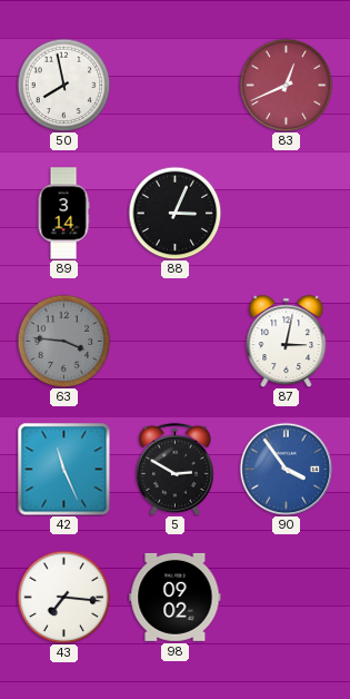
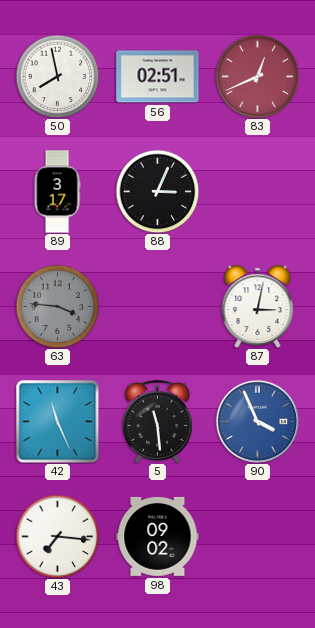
56: none -> 02:51 (158, 77)
89: 3:14 -> 3:17 (57, 192)
5: 2:50 -> 11:29 (157, 421)
90: 3:54 -> 3:56 (257, 421)
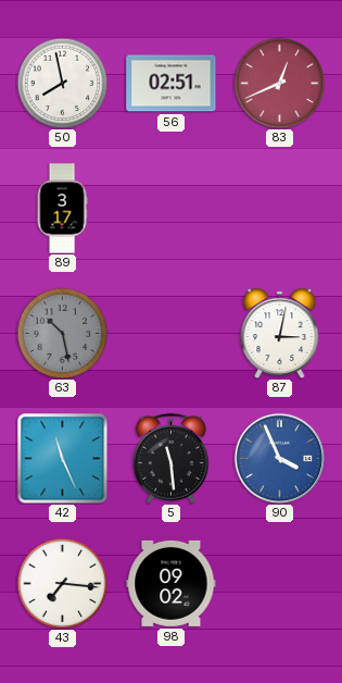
88: 3:04 -> none (157, 191)
63: 3:46 -> 10:28 (62, 333)
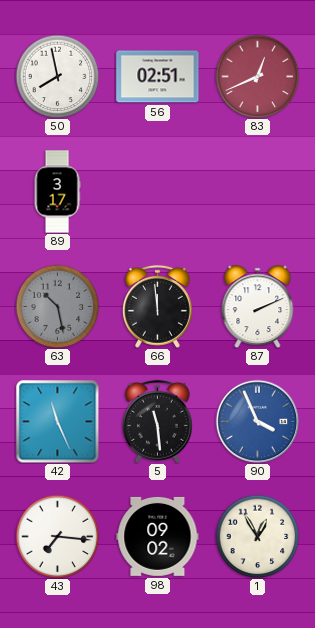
66: none -> 11:59 (157, 306)
87: 3:02 -> 2:11 (258, 307)
1: none -> 12:55 (257, 536)
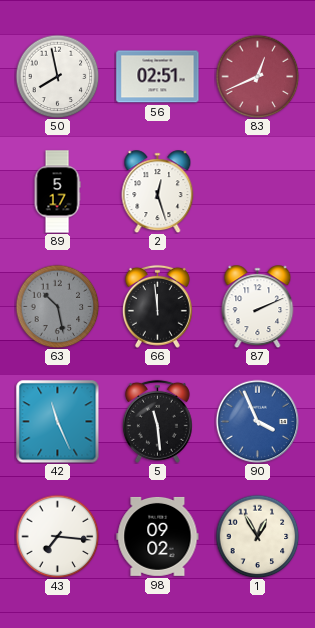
89: 3:17 -> 5:17 (57, 192)
2: none -> 12:27 (158, 192)
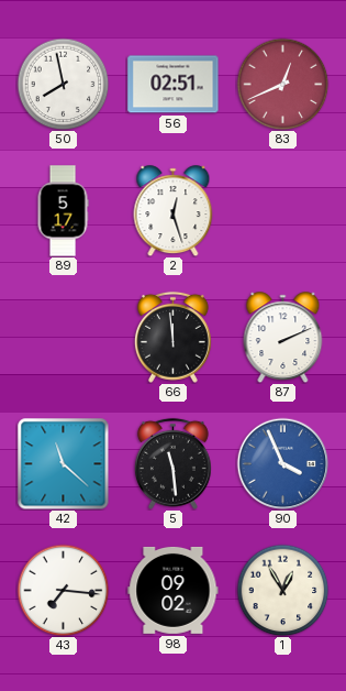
63: 10:28 -> none (57, 306)
42: 11:26 -> 11:22 (63, 463)
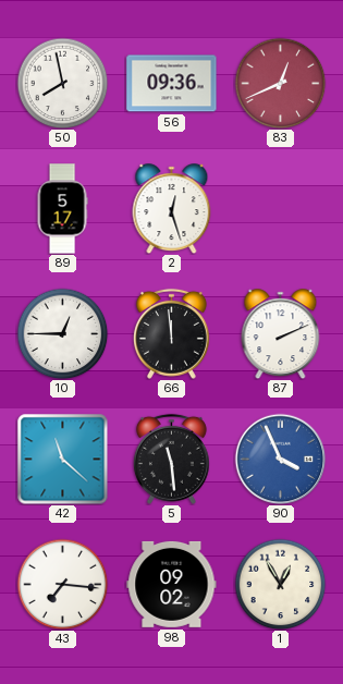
56: 02:51 -> 09:36 (172, 84)
10: none -> 12:45 (62, 333)
